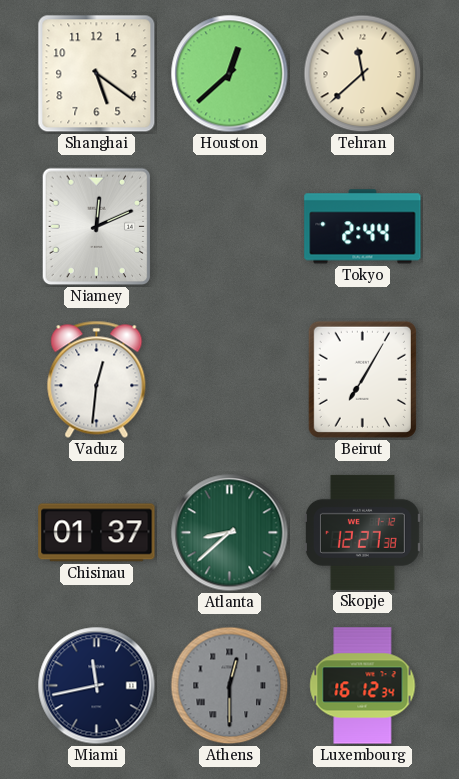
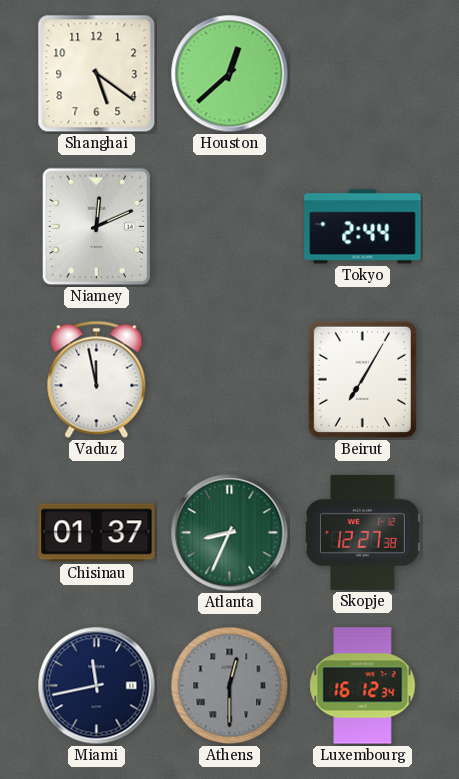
Tehran: 11:38 -> none (363, 74)
Vaduz: 12:31 -> 11:58 (97, 379)
Atlanta: 8:38 -> 8:34 (230, 533)
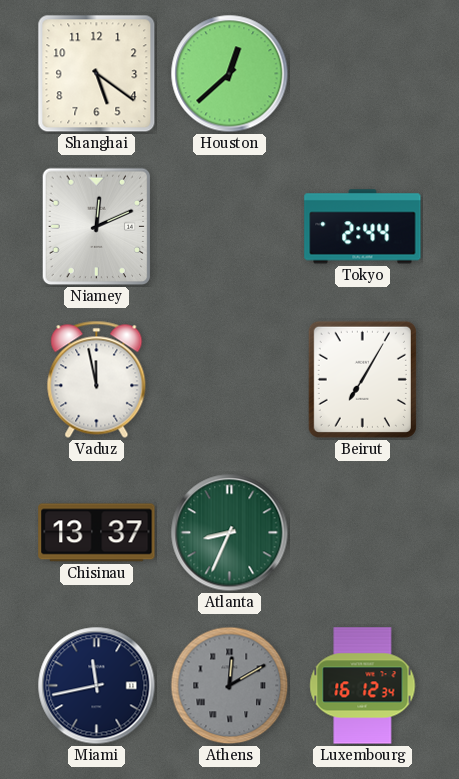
Chisinau: 01:37 -> 13:37 (97, 533)
Skopje: 12:27 -> none (362, 532)
Athens: 12:30 -> 12:10 (230, 686)
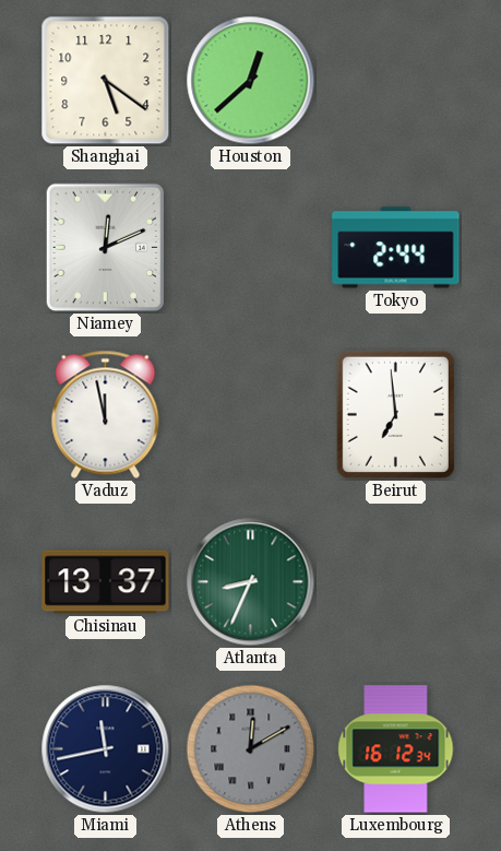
Beirut: 7:05 -> 6:59 (395, 414)
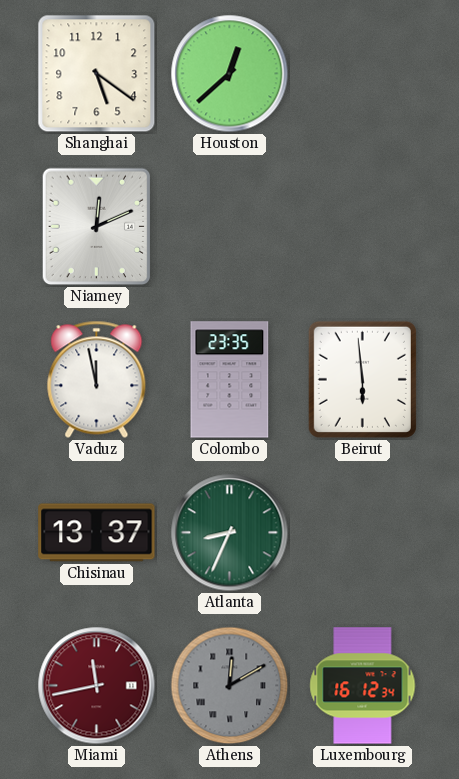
Tokyo: 2:44 -> none (396, 248)
Colombo: none -> 23:35 (230, 380)
Beirut: 6:59 -> 5:59 (362, 379)
Miami dial: navy -> burgundy (97, 686)
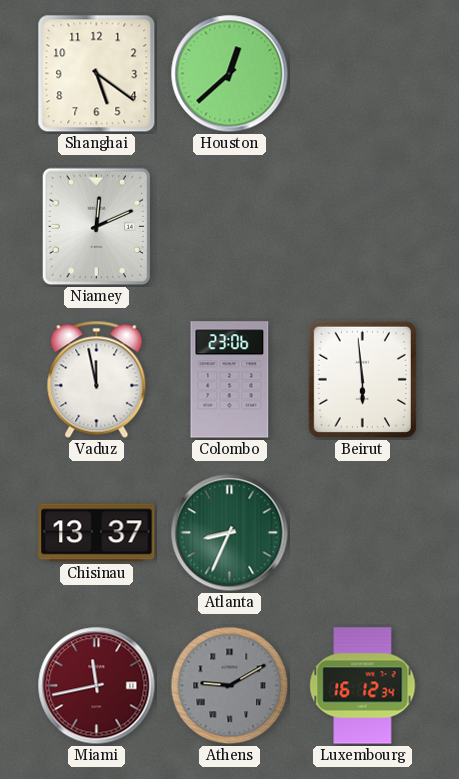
Colombo: 23:35 -> 23:06 (230, 380)
Athens: 12:10 -> 9:10 (230, 686)
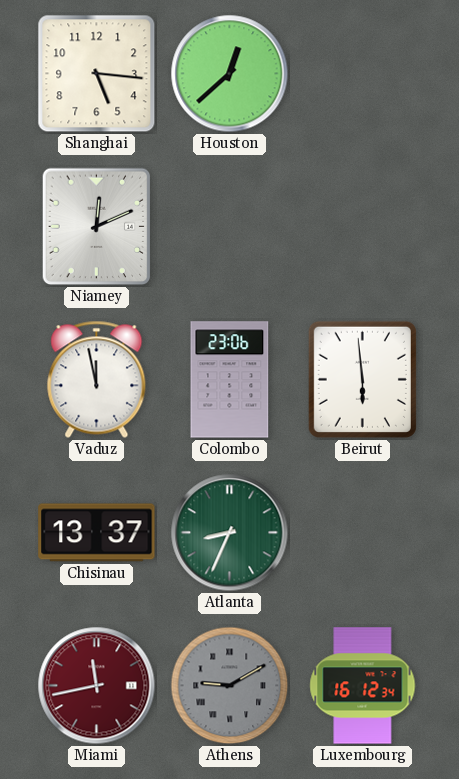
Shanghai: 5:21 -> 5:16 (97, 74)
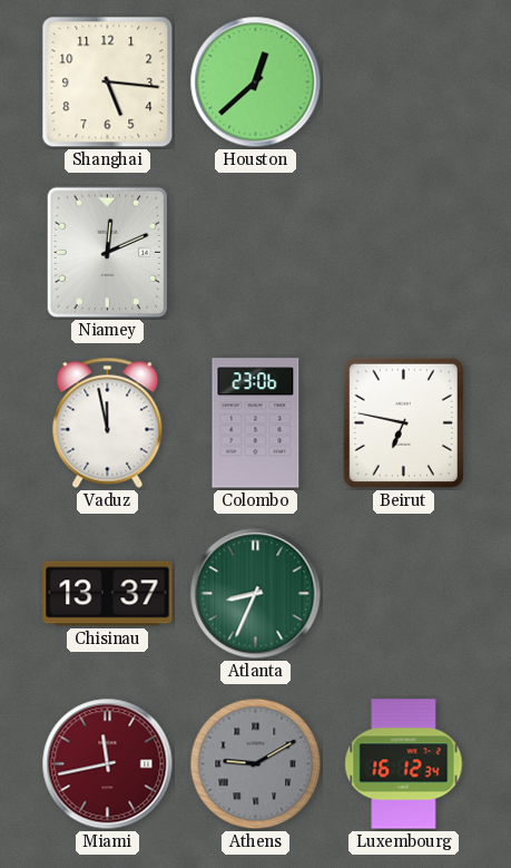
Beirut: 5:59 -> 6:47 (403, 422)
